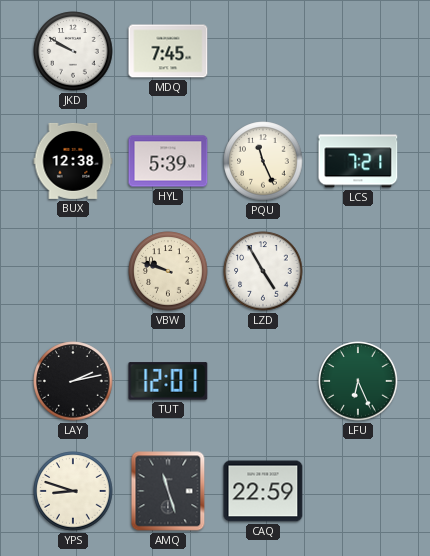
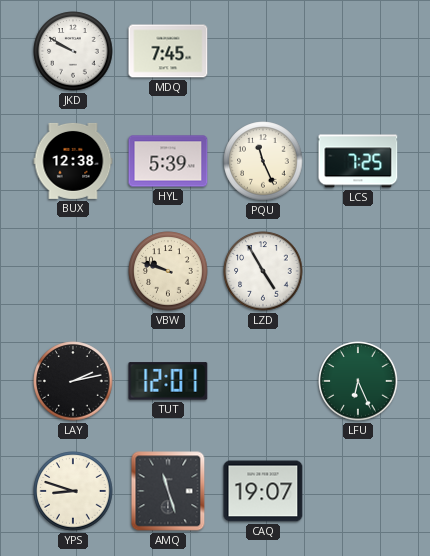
LCS: 7:21 -> 7:25 (358, 161)
CAQ: 22:59 -> 19:07 (263, 491)
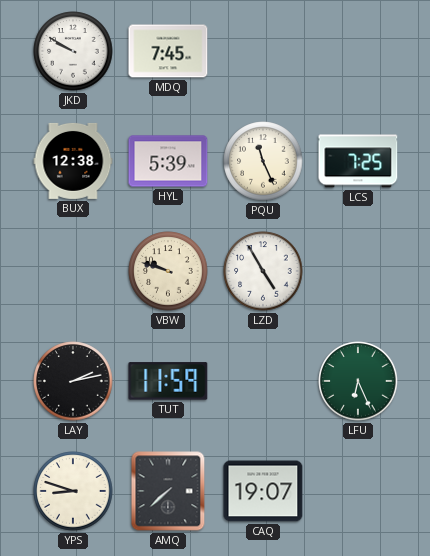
TUT: 12:01 -> 11:59 (168, 381)
AMQ: 11:27 -> 7:38 (168, 491)
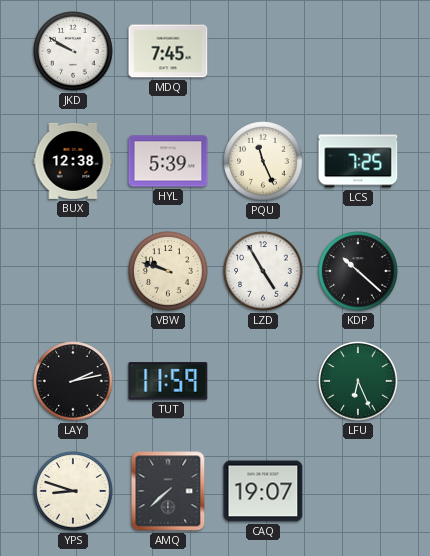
KDP: none -> 10:22 (358, 271)
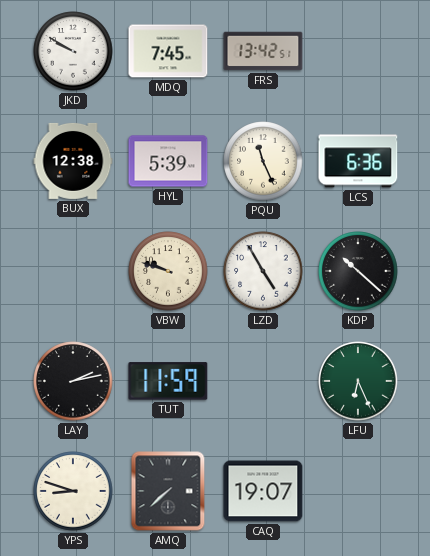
FRS: none -> 13:42 (263, 51)
LCS: 7:25 -> 6:36 (358, 161)
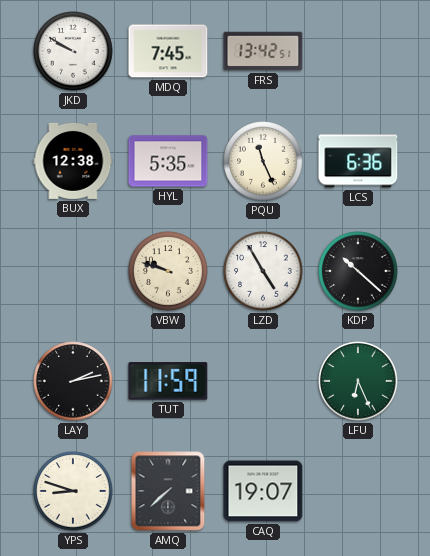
HYL: 5:39 -> 5:35 (168, 161)
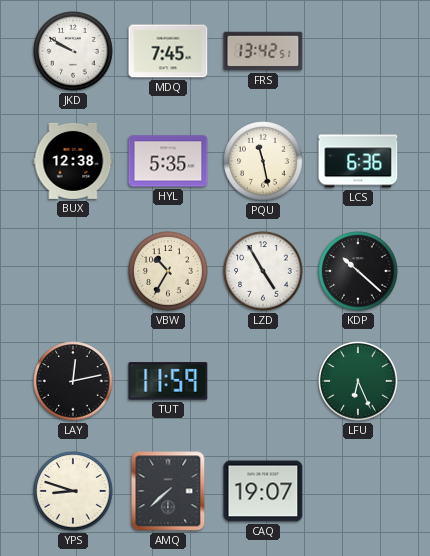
PQU: 11:26 -> 11:28 (263, 161)
VBW: 9:48 -> 10:35 (168, 271)
LAY: 2:13 -> 12:13 (73, 381)
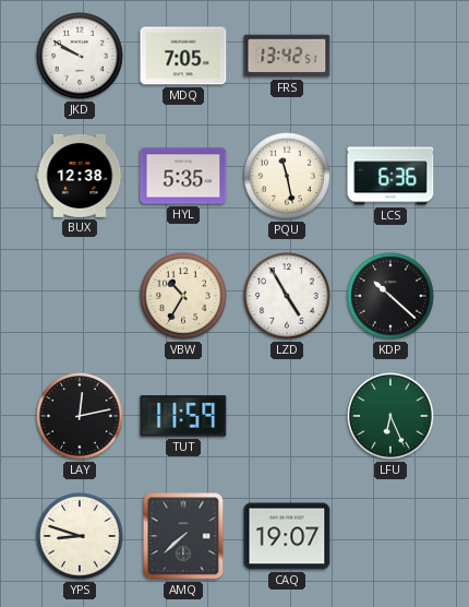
MDQ: 7:45 -> 7:05 (183, 56)
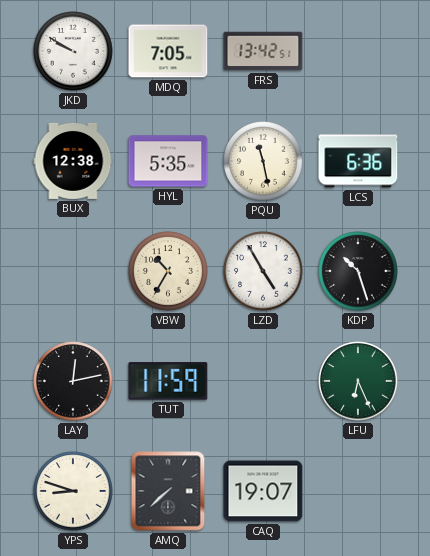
KDP: 10:22 -> 10:27 (358, 271)
